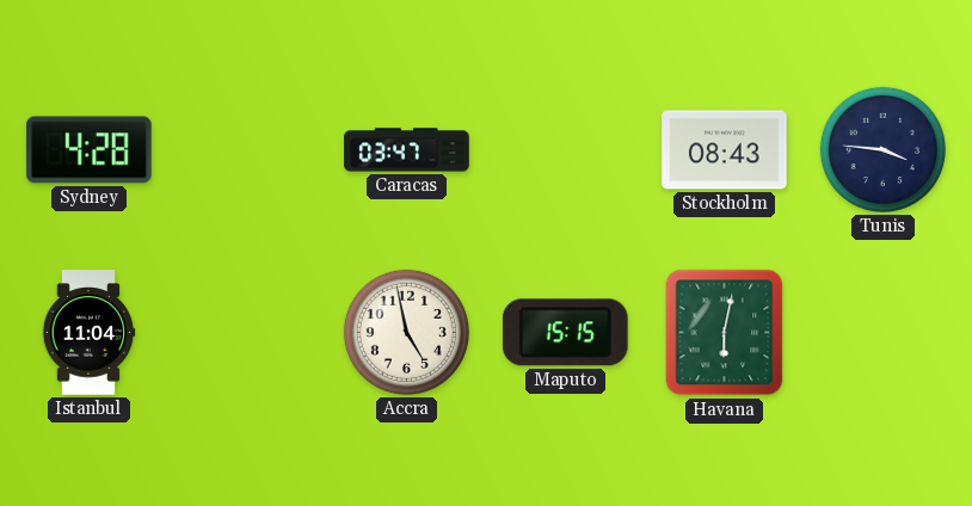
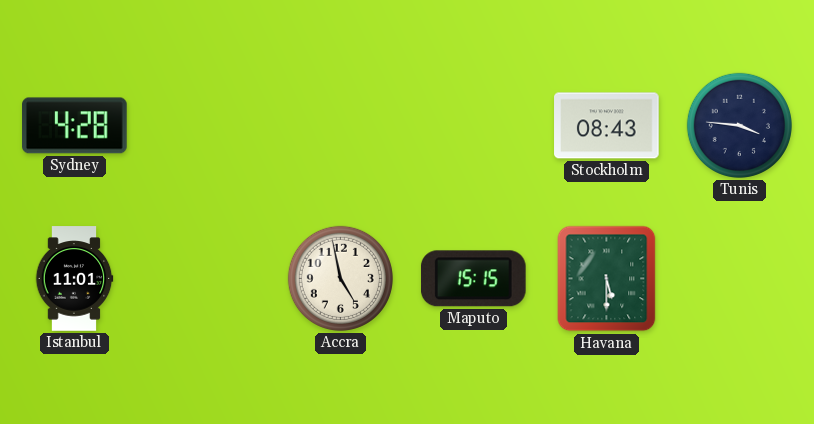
Caracas: 03:47 -> none (407, 150)
Istanbul: 11:04 -> 11:01 (74, 279)
Havana: 6:02 -> 5:30 (607, 279)
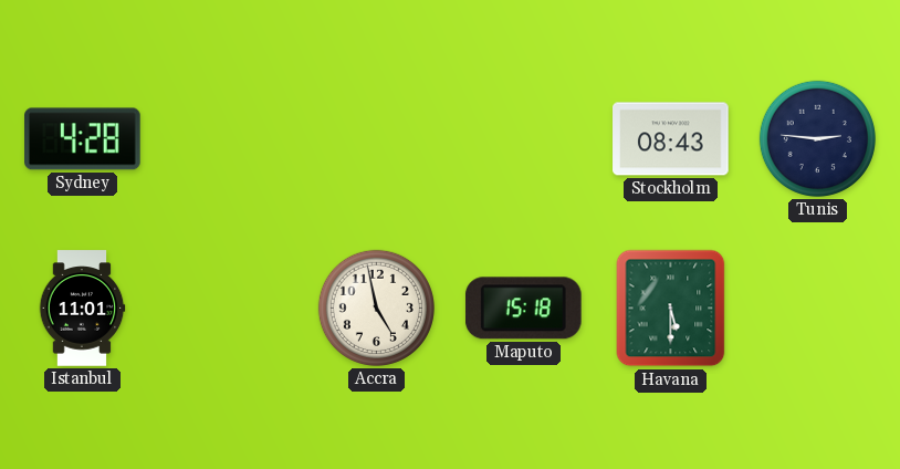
Tunis: 3:46 -> 2:46 (817, 138)
Maputo: 15:15 -> 15:18 (523, 309)
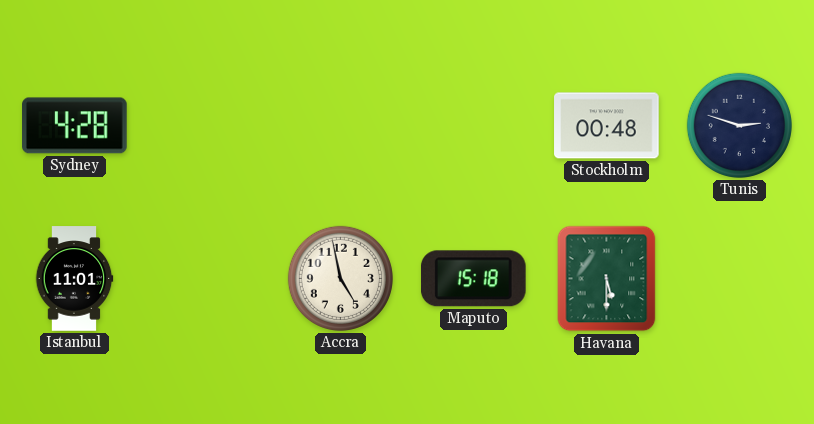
Stockholm: 08:43 -> 00:48 (607, 126)
Tunis: 2:46 -> 2:48 (739, 125)
